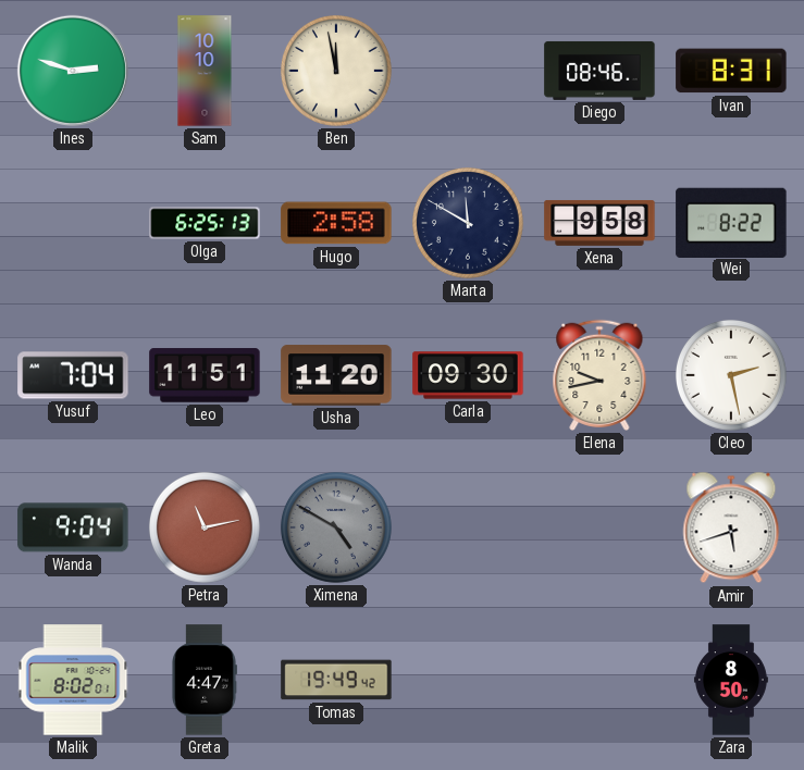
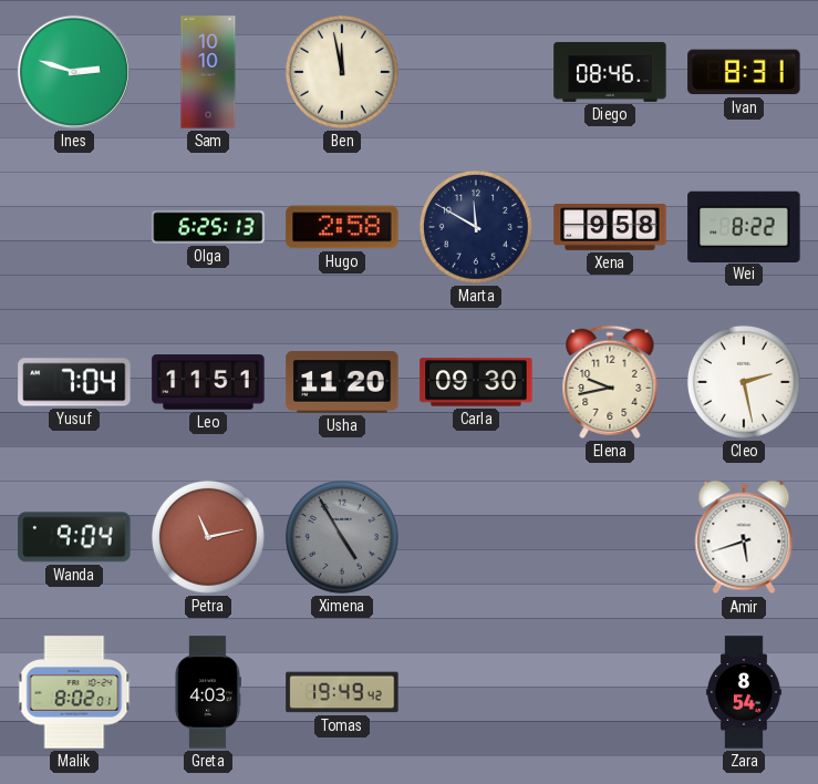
Ximena: 4:50 -> 4:55 (342, 537)
Greta: 4:47 -> 4:03 (208, 692)
Zara: 8:50 -> 8:54 (744, 692)
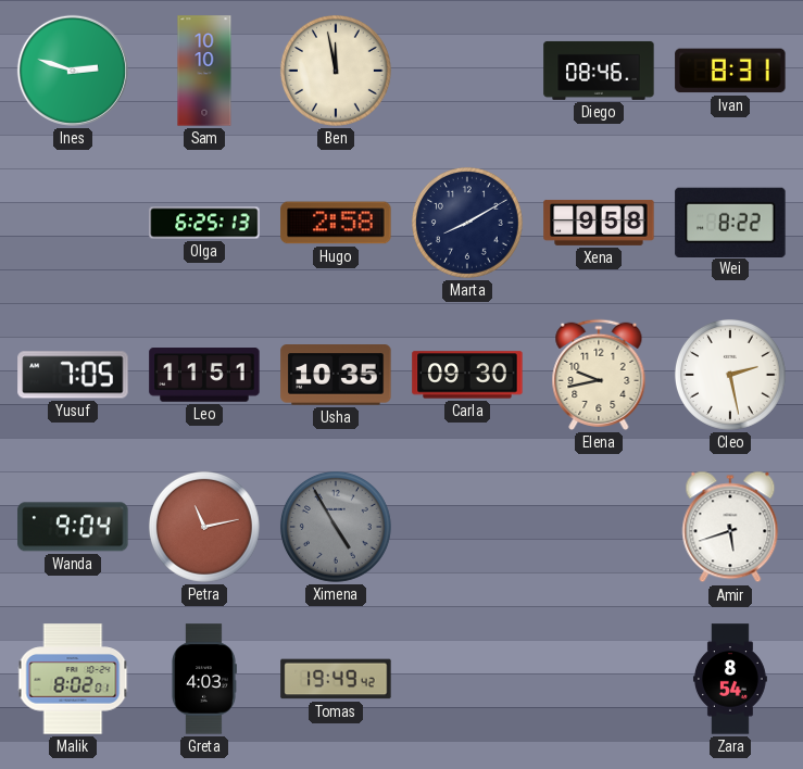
Marta: 11:50 -> 8:10 (467, 223)
Yusuf: 7:04 -> 7:05 (73, 375)
Usha: 11:20 -> 10:35 (336, 375)
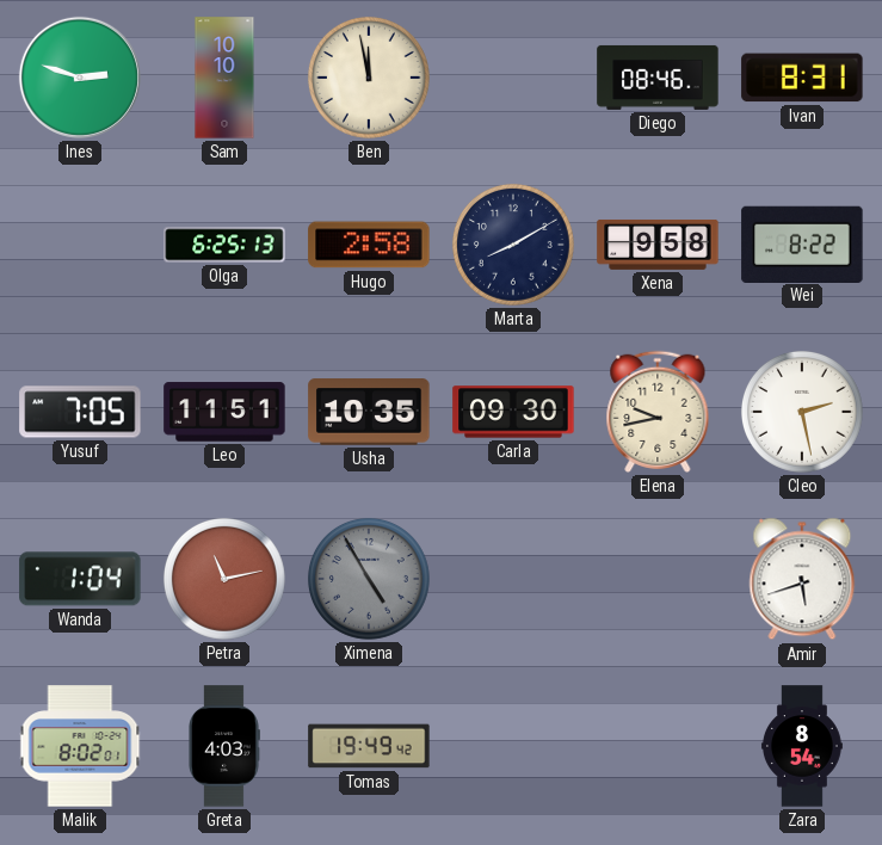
Wanda: 9:04 -> 1:04 (80, 579)
